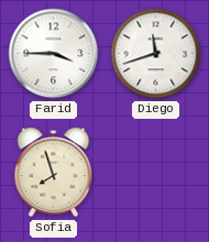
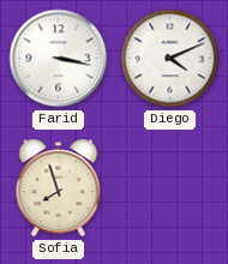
Farid: 3:45 -> 3:17 (59, 59)
Diego: 11:42 -> 4:11 (170, 59)
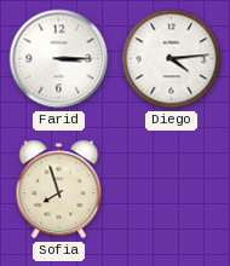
Farid: 3:17 -> 3:15 (59, 59)
Diego: 4:11 -> 4:14 (172, 59)
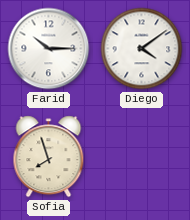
Farid: 3:15 -> 10:15 (49, 49)
Diego: 4:14 -> 4:09 (142, 49)
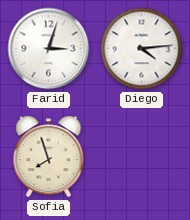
Farid: 10:15 -> 3:03 (49, 49)
Diego: 4:09 -> 4:14 (142, 49)
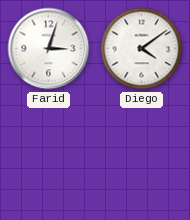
Diego: 4:14 -> 4:09 (142, 49)
Sofia: 7:57 -> none (49, 157)
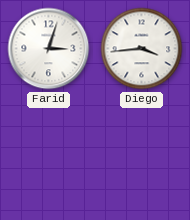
Diego: 4:09 -> 3:44 (142, 49)
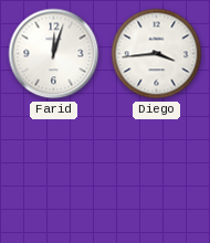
Farid: 3:03 -> 12:03 (54, 54)
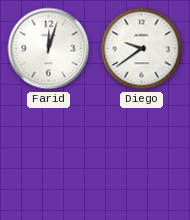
Diego: 3:44 -> 9:39 (142, 49)
